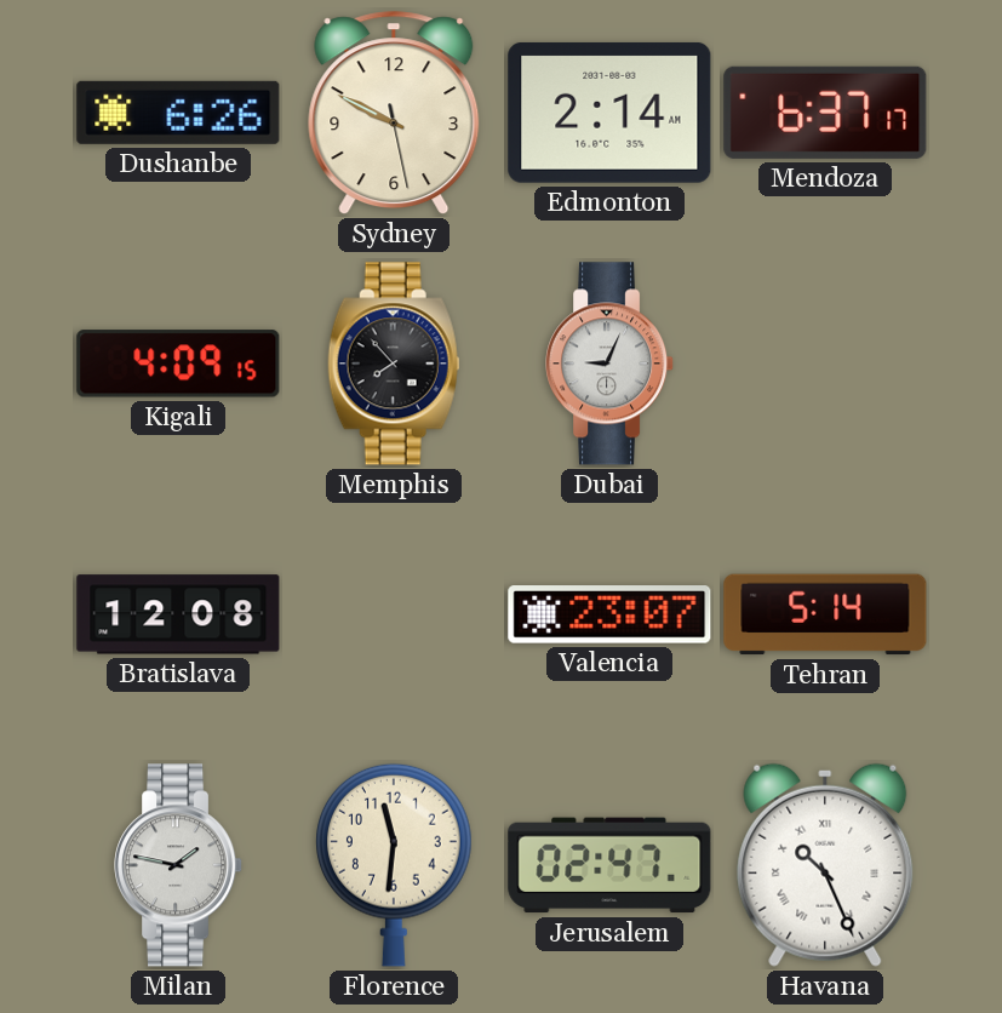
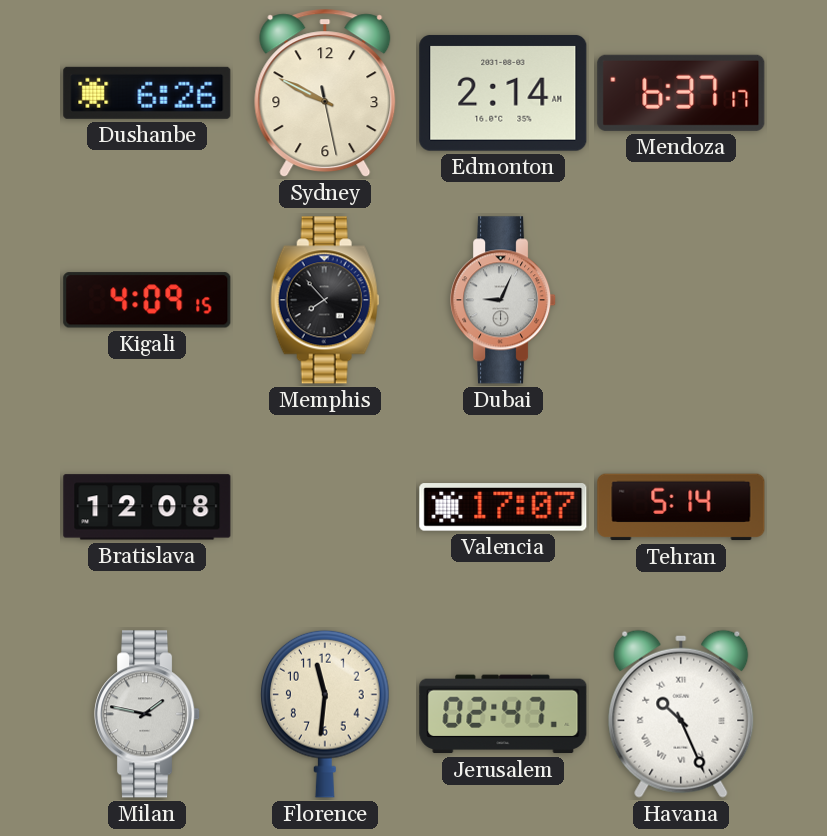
Valencia: 23:07 -> 17:07 (503, 507)
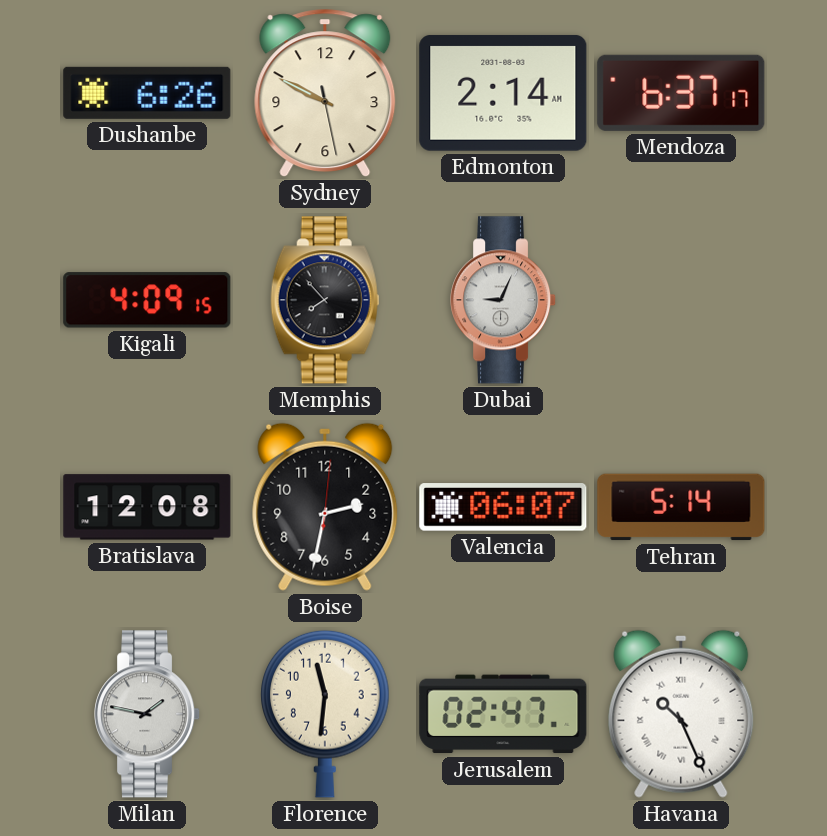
Boise: none -> 2:32 (325, 507)
Valencia: 17:07 -> 06:07 (503, 507)
